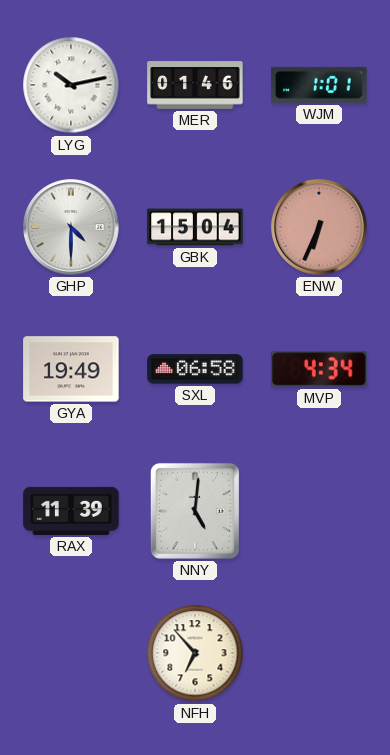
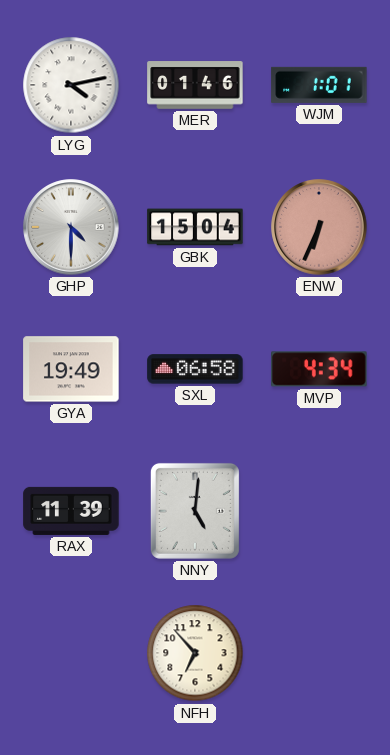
LYG: 10:13 -> 4:13 (71, 85)
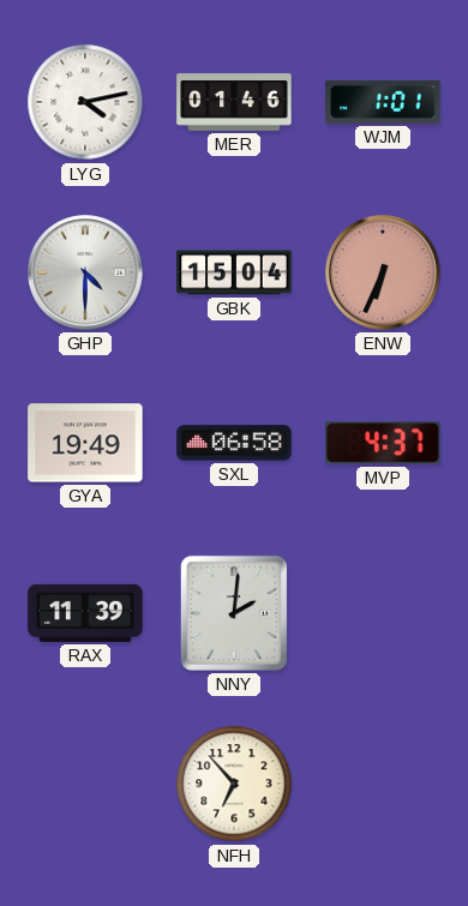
MVP: 4:34 -> 4:37 (383, 443)
NNY: 5:01 -> 2:01 (234, 613)
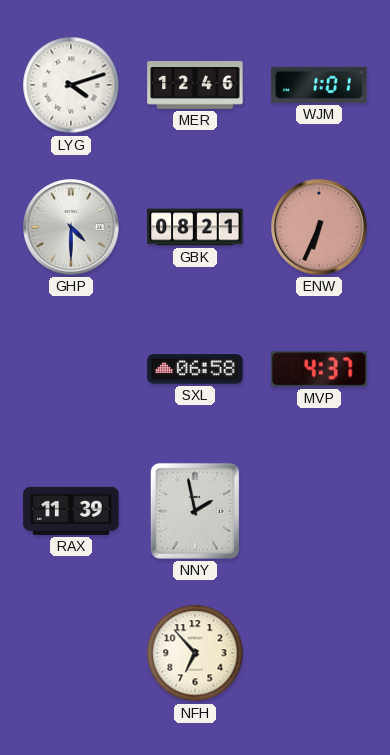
LYG: 4:13 -> 4:12 (71, 85)
MER: 01:46 -> 12:46 (195, 85)
GBK: 15:04 -> 08:21 (195, 227)
GYA: 19:49 -> none (85, 443)
NNY: 2:01 -> 1:58 (195, 511)
